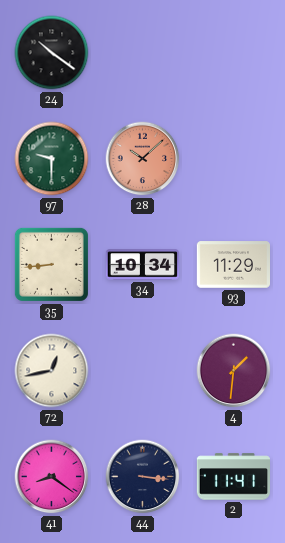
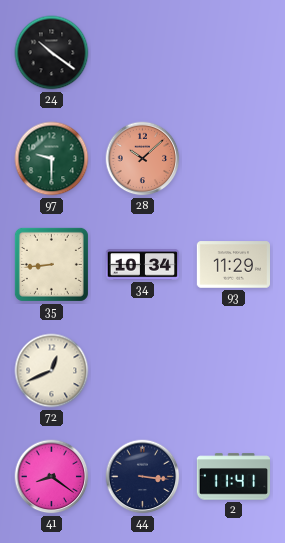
72: 12:43 -> 12:41 (52, 371)
4: 1:31 -> none (234, 371)
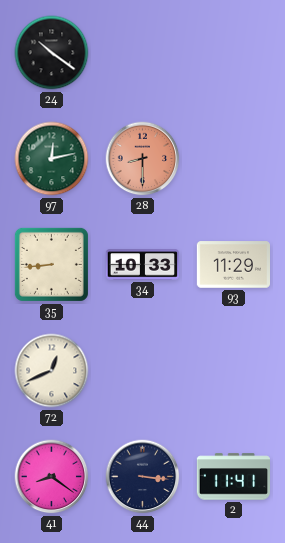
97: 9:30 -> 12:13 (52, 159)
28: 10:08 -> 8:30 (143, 159)
34: 10:34 -> 10:33 (142, 265)
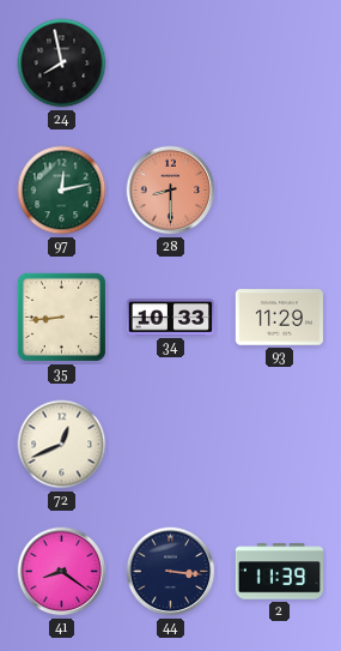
24: 10:21 -> 7:58 (62, 64)
2: 11:41 -> 11:39 (279, 572)
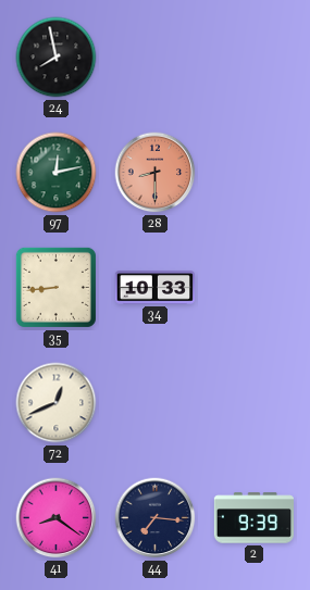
93: 11:29 -> none (279, 318)
44: 3:16 -> 7:16 (156, 518)
2: 11:39 -> 9:39 (253, 518)
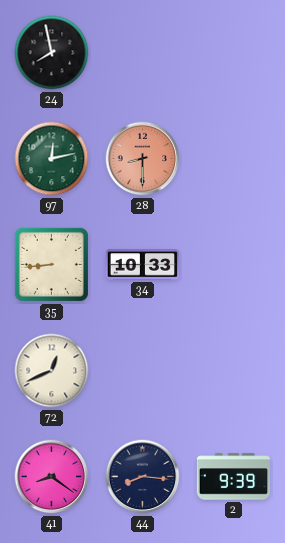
44: 7:16 -> 8:16 (143, 477)
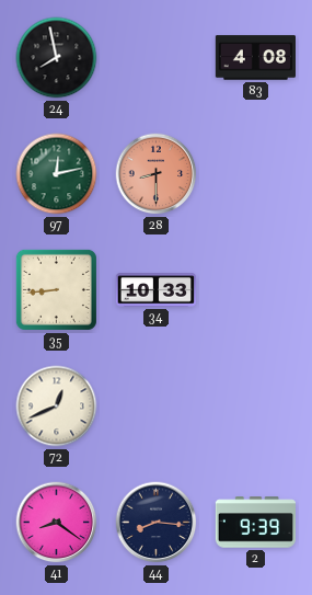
83: none -> 4:08 (255, 58)
